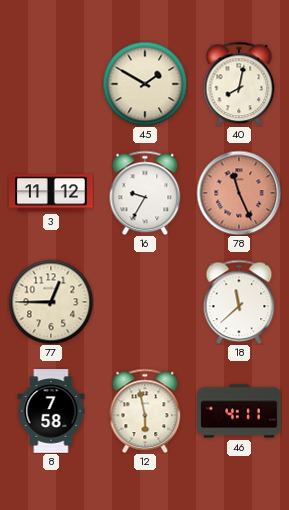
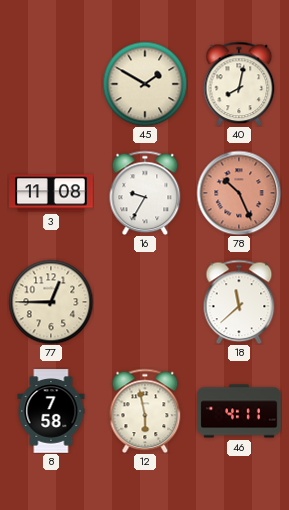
3: 11:12 -> 11:08 (51, 193)
78: 11:26 -> 10:26 (239, 193)
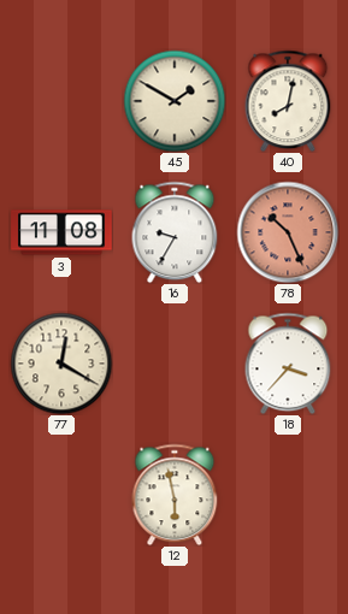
77: 12:45 -> 12:20 (61, 364)
18: 11:38 -> 3:37 (288, 364)
8: 7:58 -> none (51, 411)
46: 4:11 -> none (239, 411)
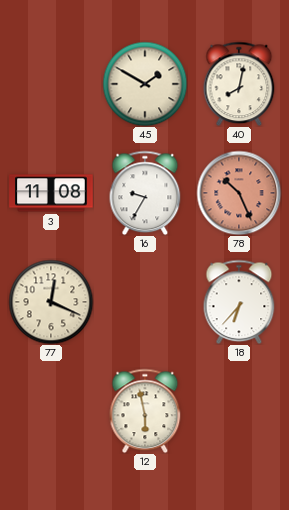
77: 12:20 -> 12:19 (51, 302)
18: 3:37 -> 6:37 (239, 302)
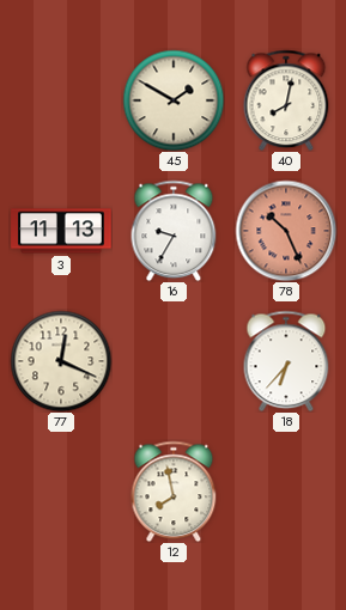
3: 11:08 -> 11:13 (61, 231)
12: 5:58 -> 7:58 (174, 492)
